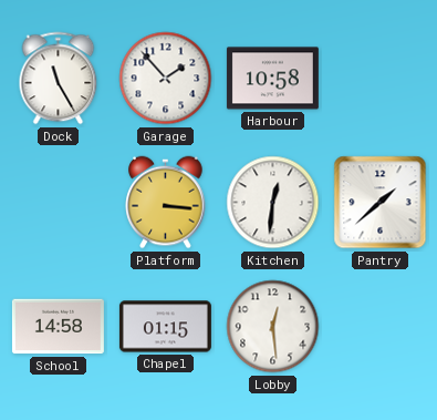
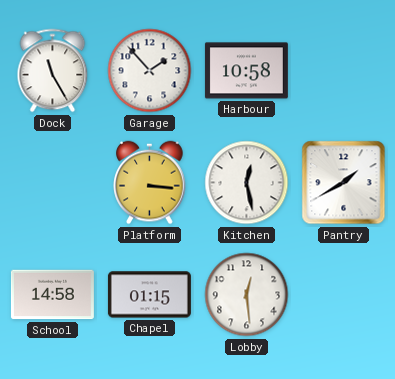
Kitchen: 12:31 -> 12:28 (247, 183)
Pantry: 1:38 -> 1:40 (344, 183)
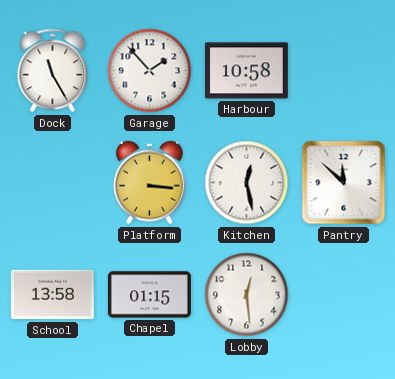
Pantry: 1:40 -> 11:52 (344, 183)
School: 14:58 -> 13:58 (52, 295)
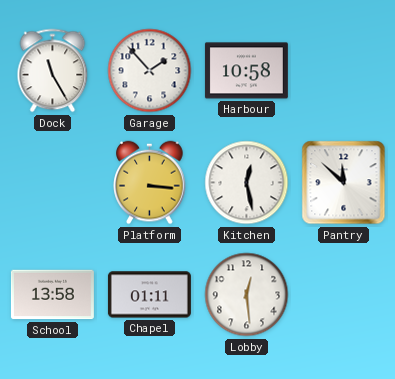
Chapel: 01:15 -> 01:11 (149, 295)
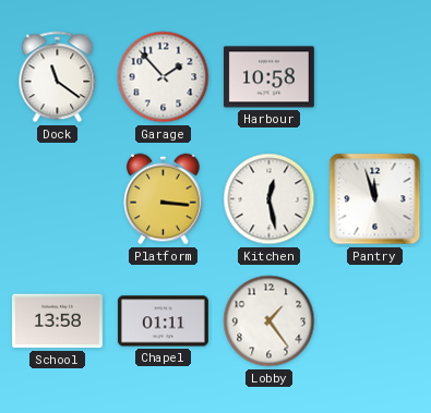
Dock: 11:25 -> 11:21 (58, 77)
Pantry: 11:52 -> 11:57 (375, 199)
Lobby: 12:29 -> 1:24 (270, 321)
